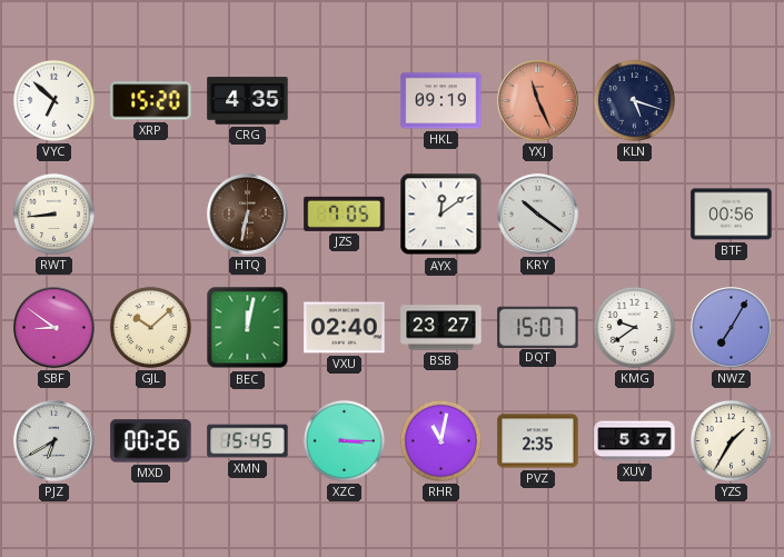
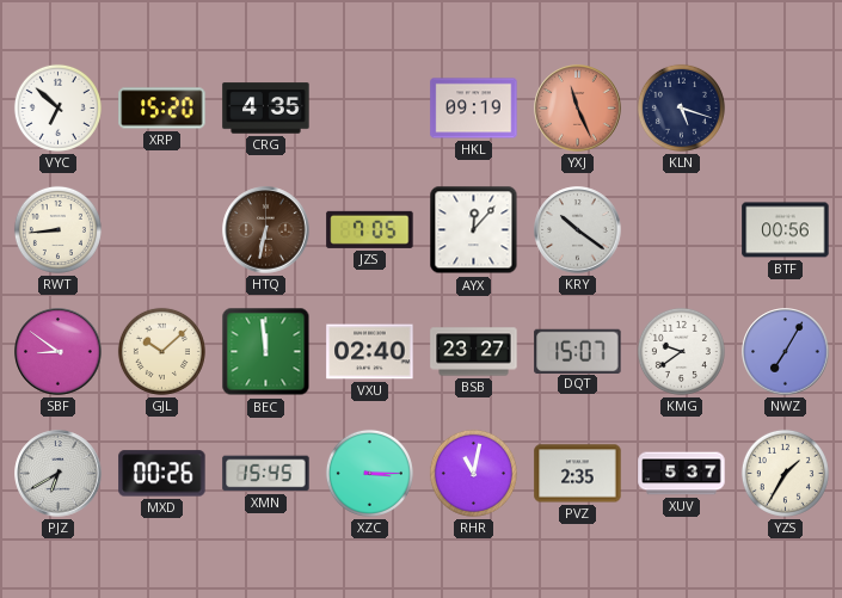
AYX: 12:09 -> 12:07 (474, 230)
BEC: 12:02 -> 11:59 (266, 352)
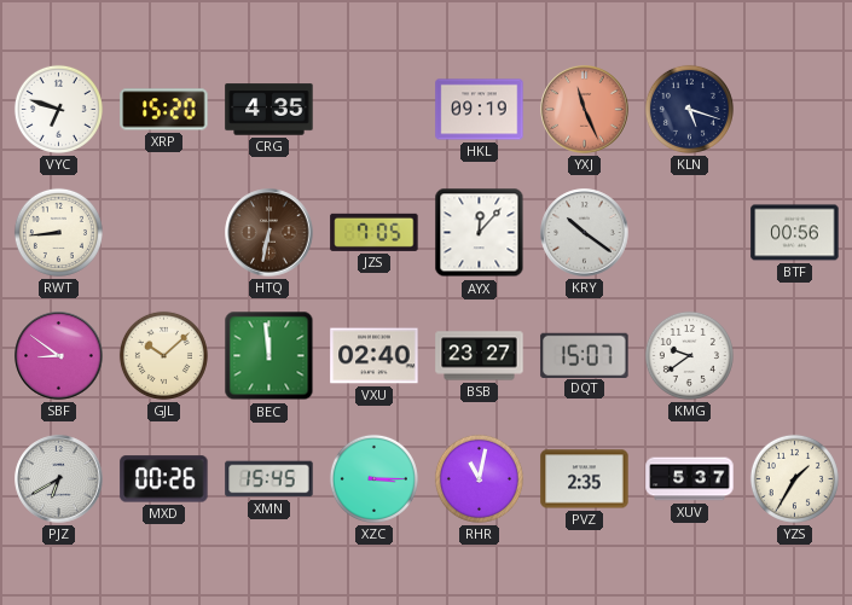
VYC: 6:52 -> 6:48 (58, 109)
NWZ: 7:05 -> none (786, 352)
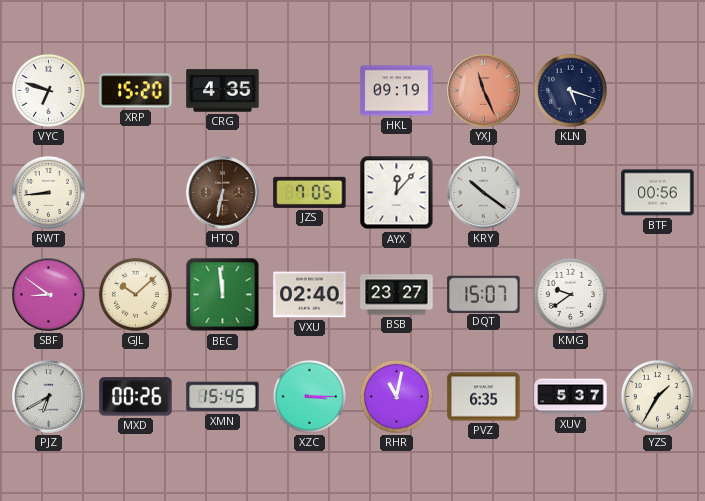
PVZ: 2:35 -> 6:35 (484, 397)
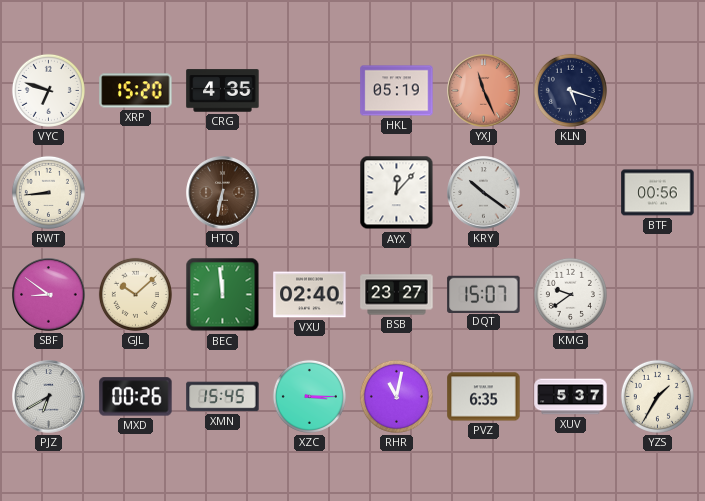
HKL: 09:19 -> 05:19 (397, 91)
JZS: 7:05 -> none (310, 192)
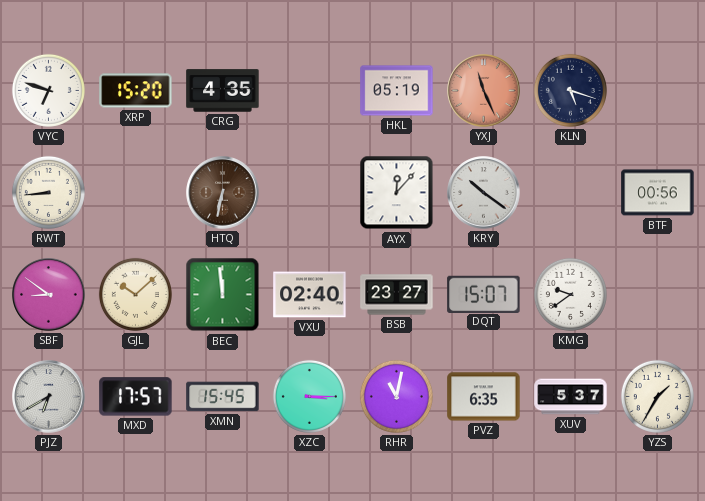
MXD: 00:26 -> 17:57 (136, 397)
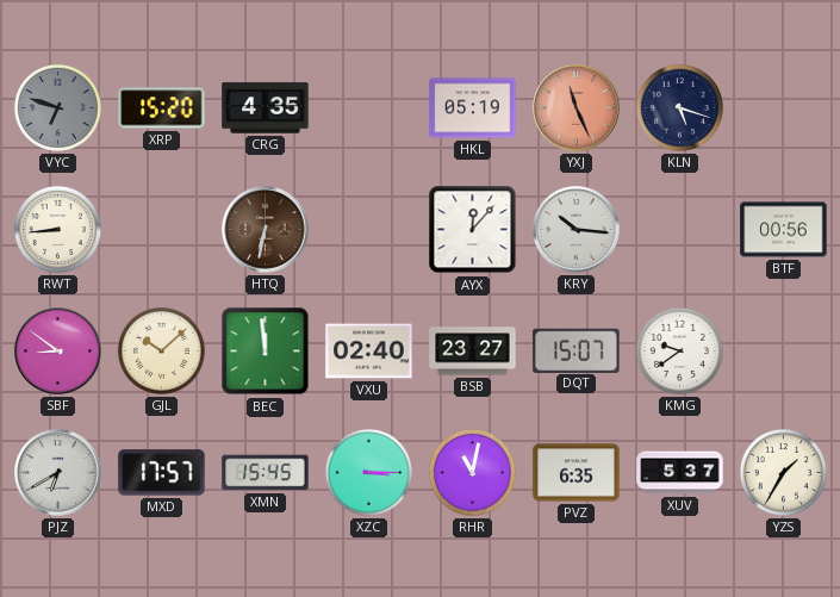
VYC dial: white -> grey (57, 107)
KRY: 10:21 -> 10:16 (577, 230)
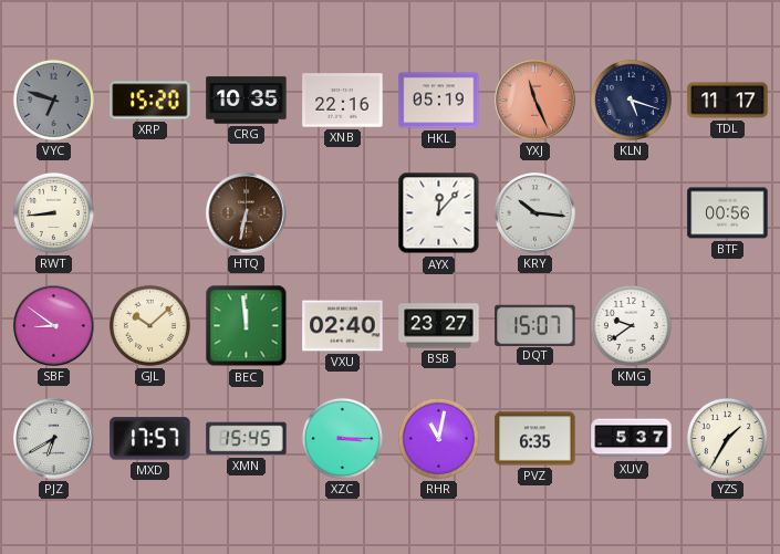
CRG: 4:35 -> 10:35 (247, 101)
XNB: none -> 22:16 (343, 101)
TDL: none -> 11:17 (728, 101)
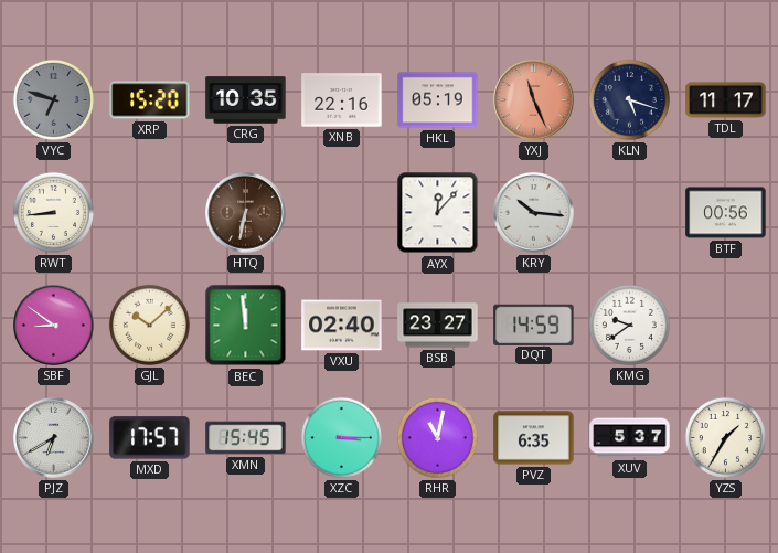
DQT: 15:07 -> 14:59 (534, 325)
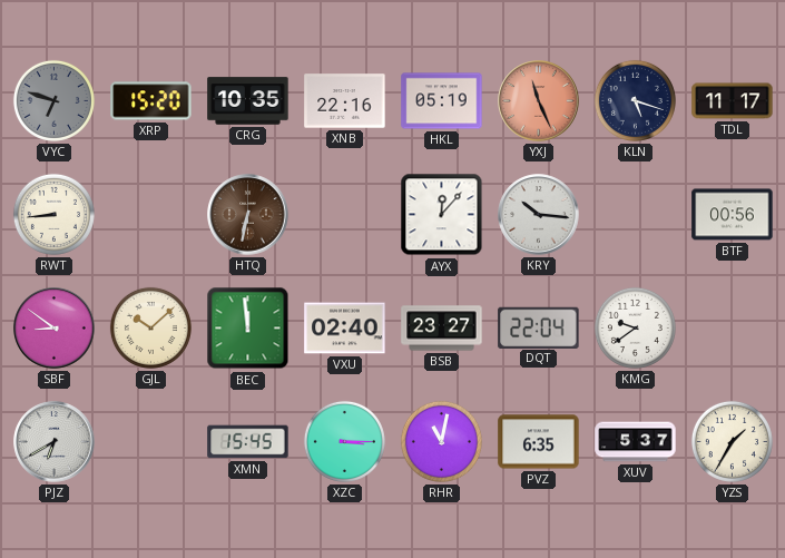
DQT: 14:59 -> 22:04 (539, 327)
MXD: 17:57 -> none (150, 438)
